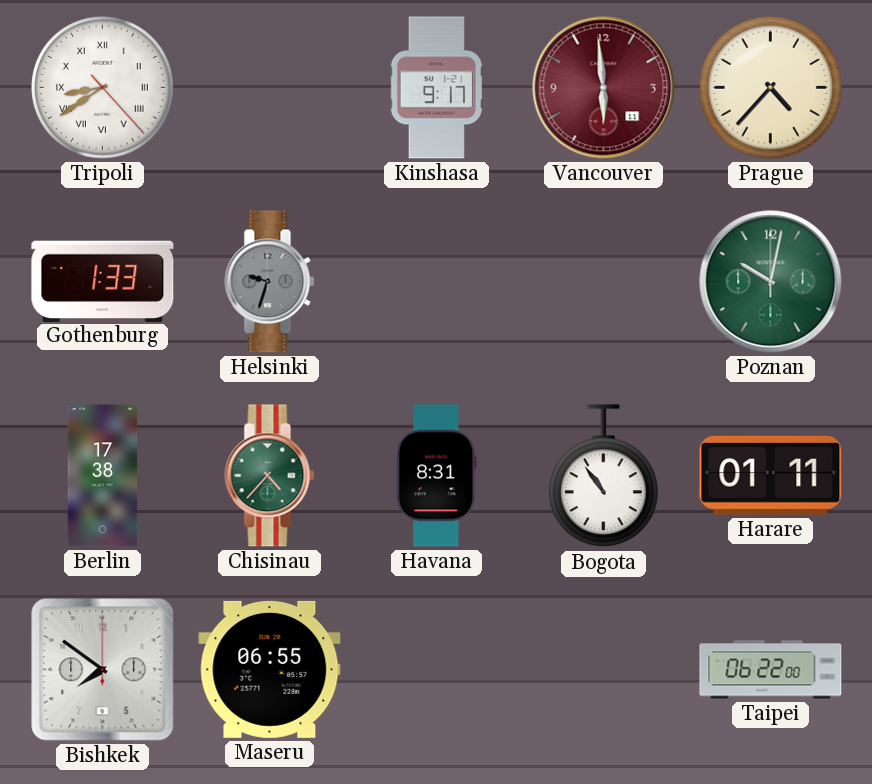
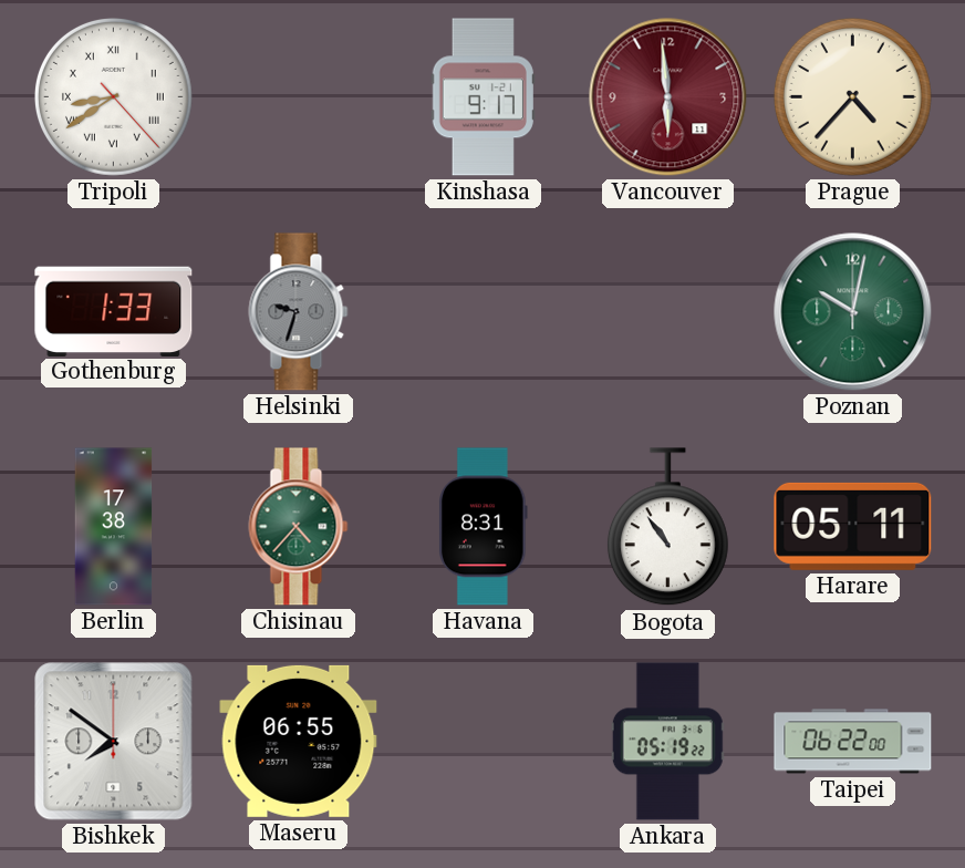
Harare: 01:11 -> 05:11 (853, 526)
Ankara: none -> 05:19 (667, 742)
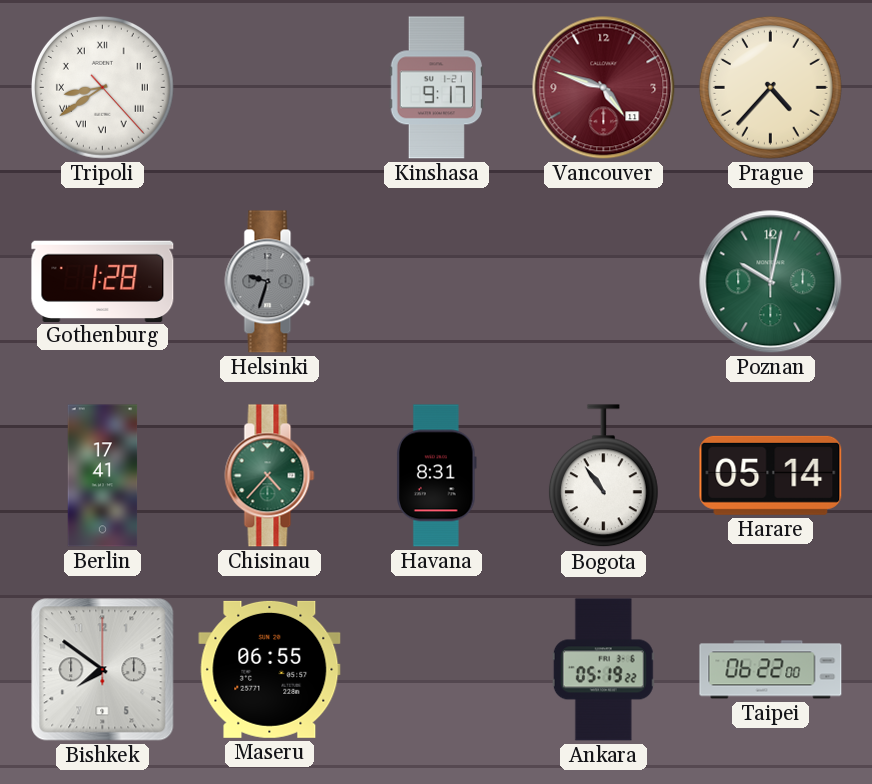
Vancouver: 5:59 -> 4:48 (604, 88)
Gothenburg: 1:33 -> 1:28 (103, 281)
Berlin: 17:38 -> 17:41 (103, 476)
Harare: 05:11 -> 05:14 (771, 475)
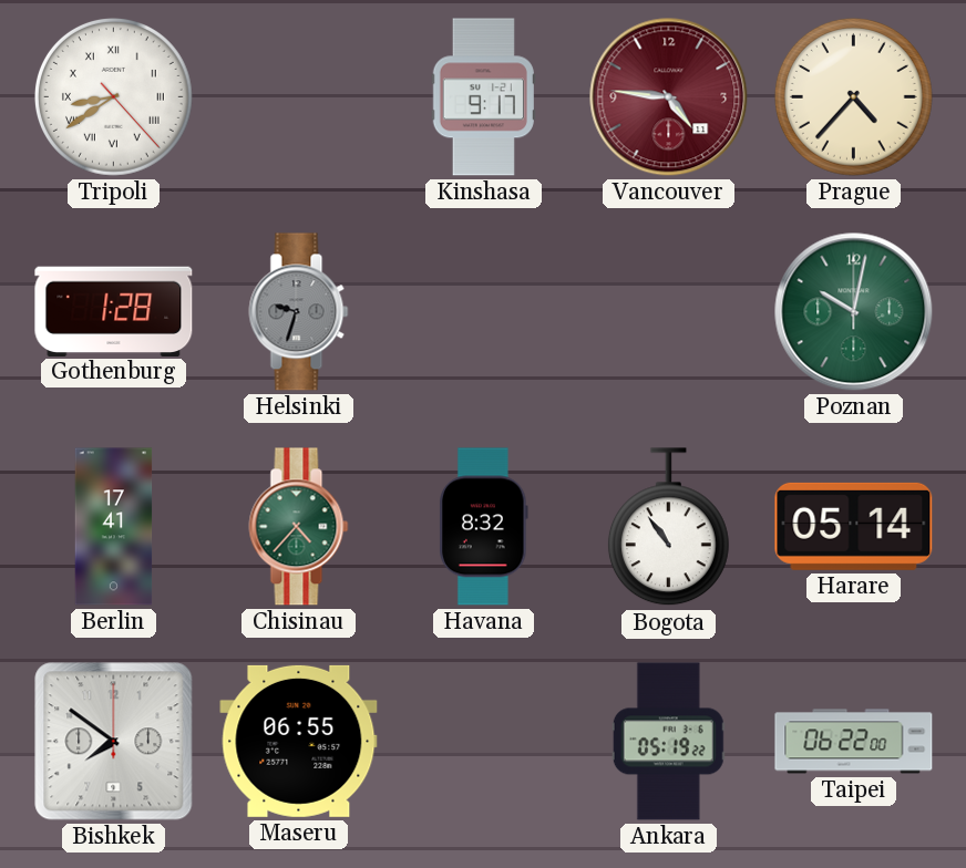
Vancouver: 4:48 -> 4:46 (669, 97)
Havana: 8:31 -> 8:32 (484, 527)
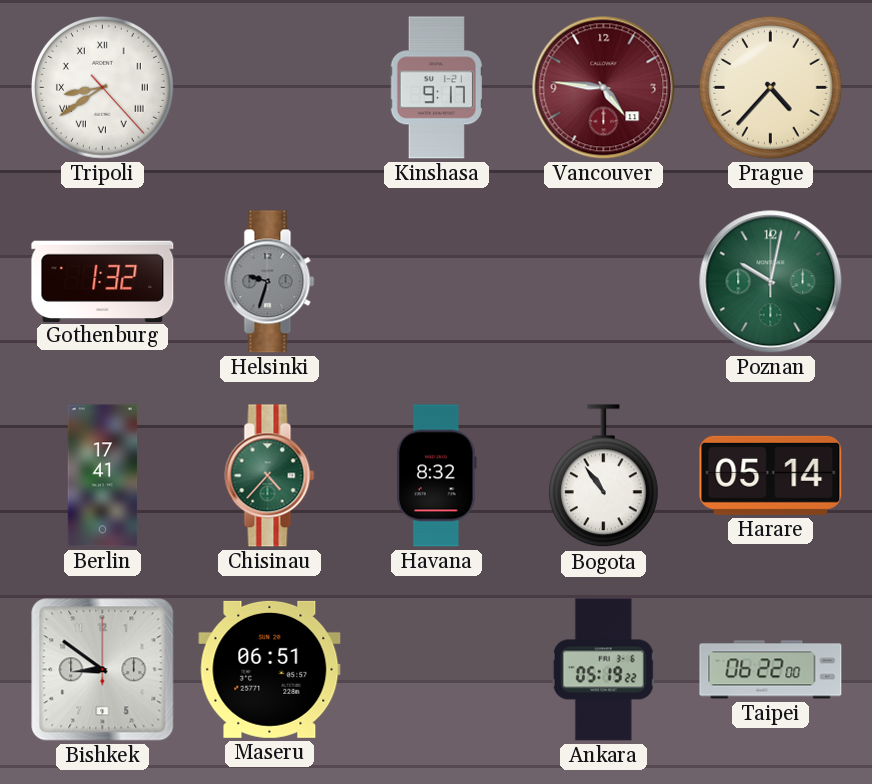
Gothenburg: 1:28 -> 1:32 (103, 281)
Bishkek: 7:51 -> 8:51 (103, 670)
Maseru: 06:55 -> 06:51 (270, 669)
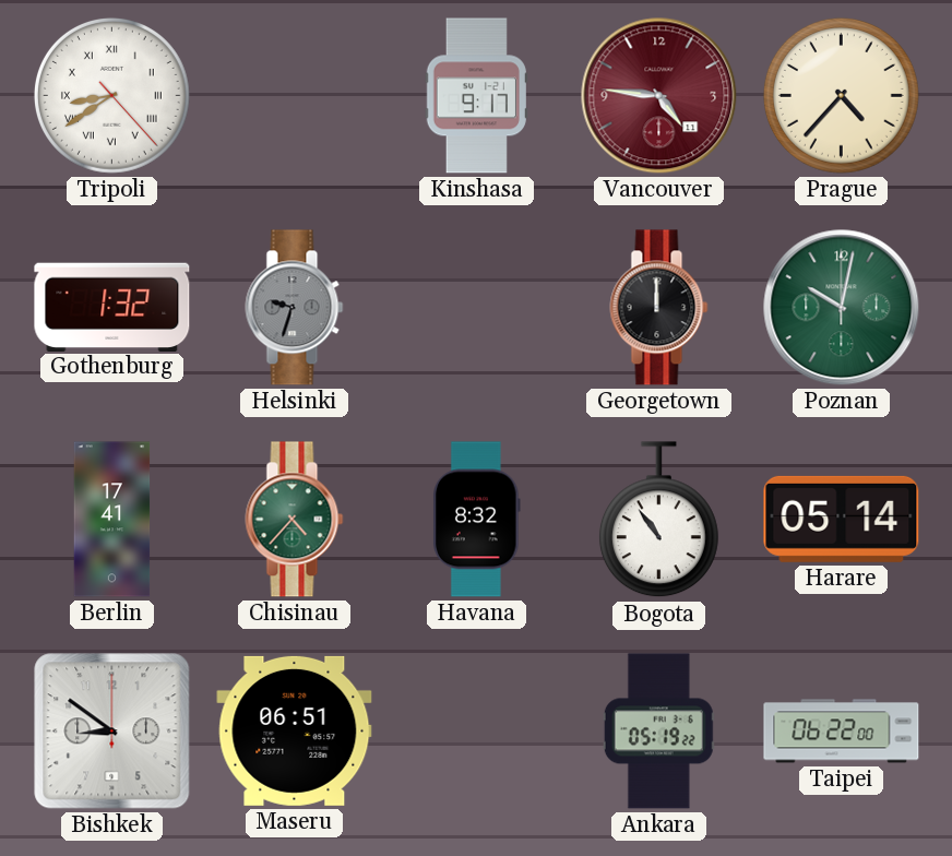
Georgetown: none -> 12:00 (659, 308)
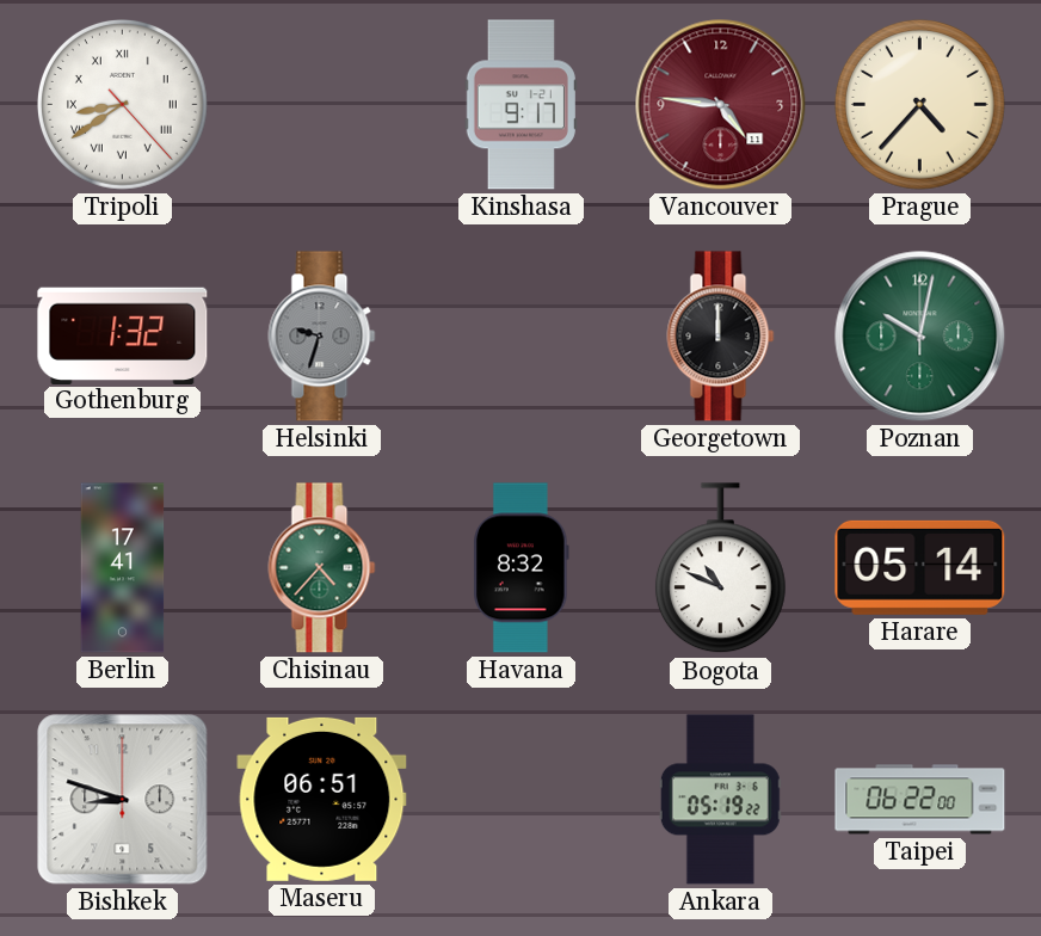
Bogota: 10:54 -> 10:49 (720, 568)
Bishkek: 8:51 -> 8:48 (123, 800)
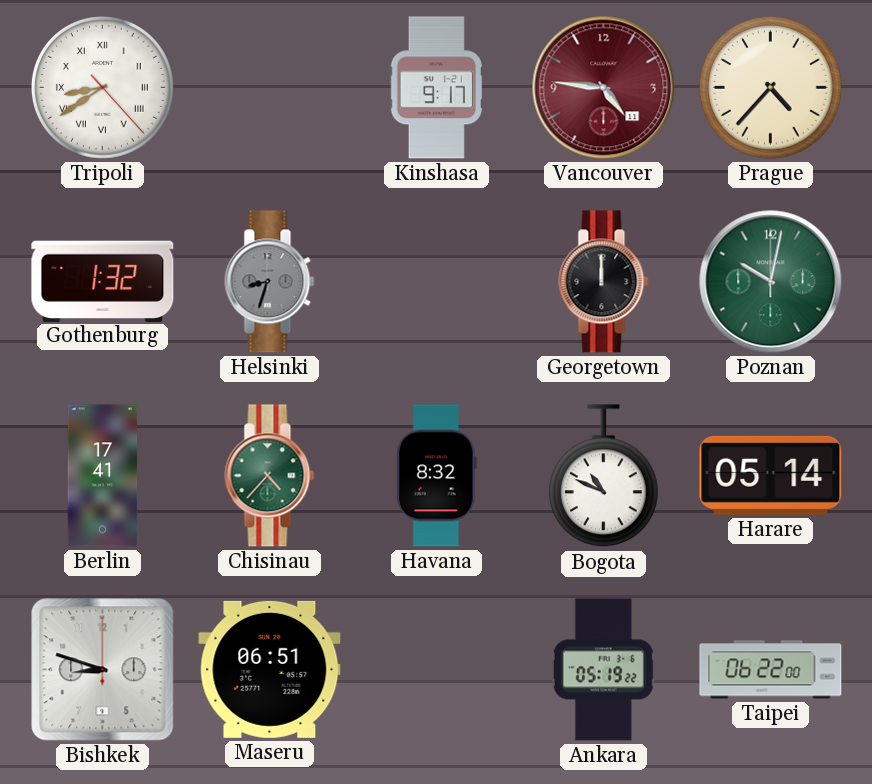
Helsinki: 9:33 -> 8:33 (270, 282)
